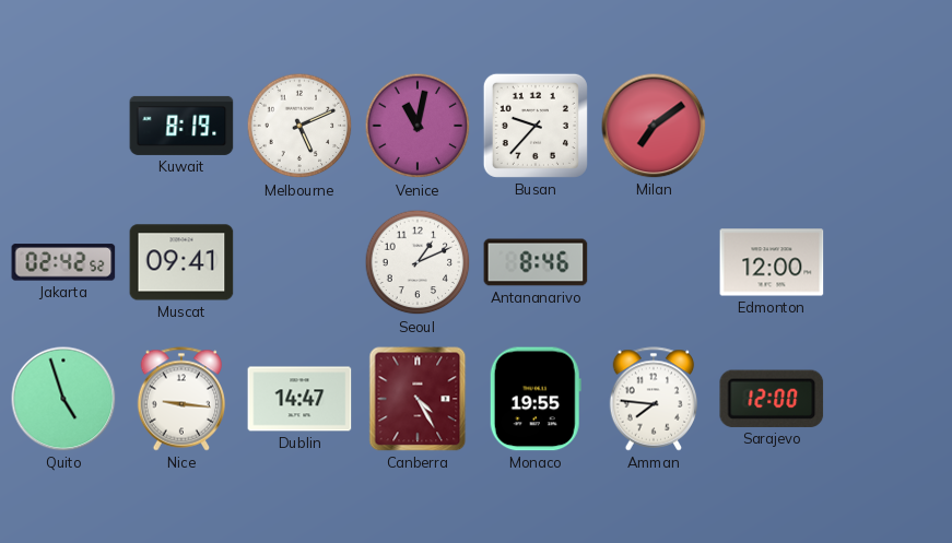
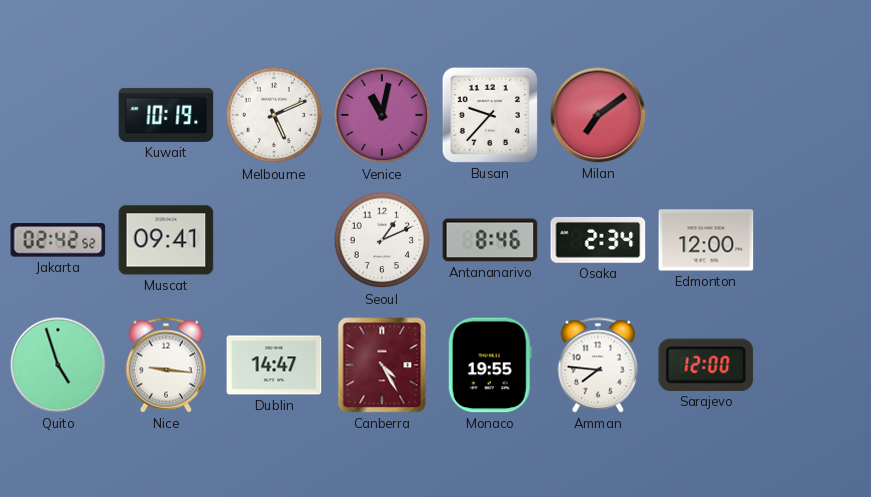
Kuwait: 8:19 -> 10:19 (166, 115)
Osaka: none -> 2:34 (598, 240)
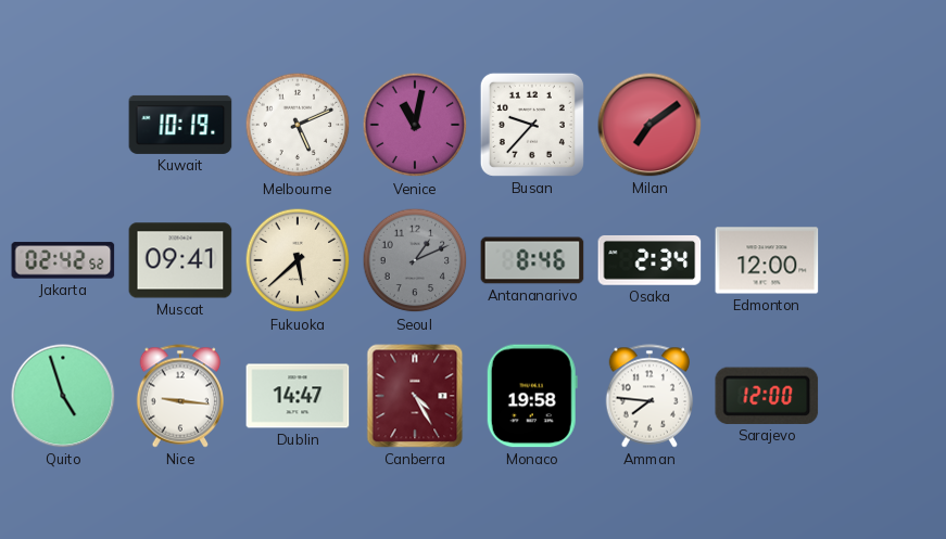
Fukuoka: none -> 5:38 (298, 260)
Seoul dial: white -> grey (415, 260)
Monaco: 19:55 -> 19:58 (532, 396)
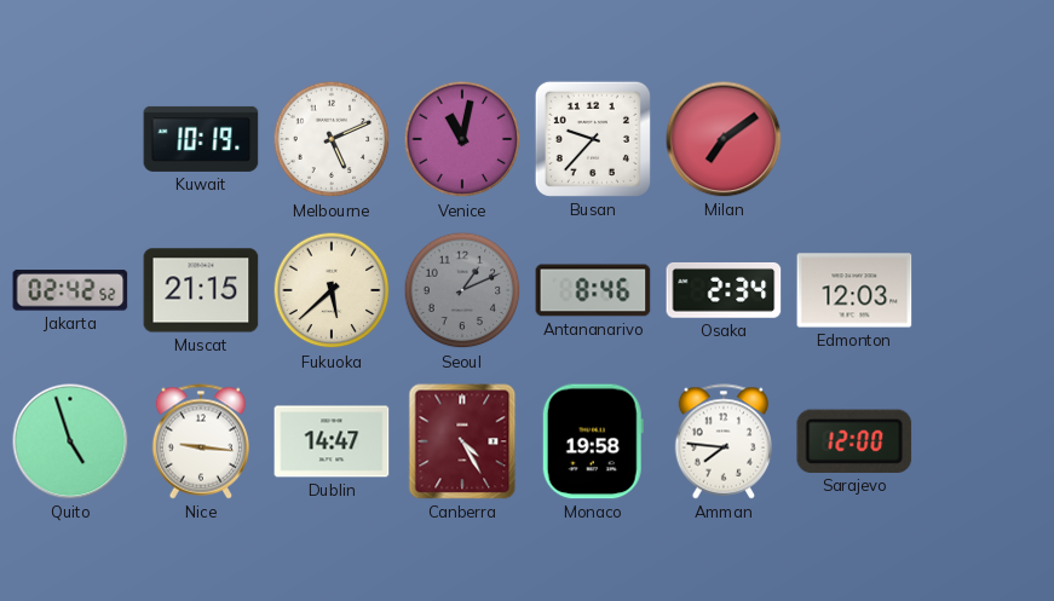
Muscat: 09:41 -> 21:15 (201, 290)
Edmonton: 12:00 -> 12:03 (854, 290)
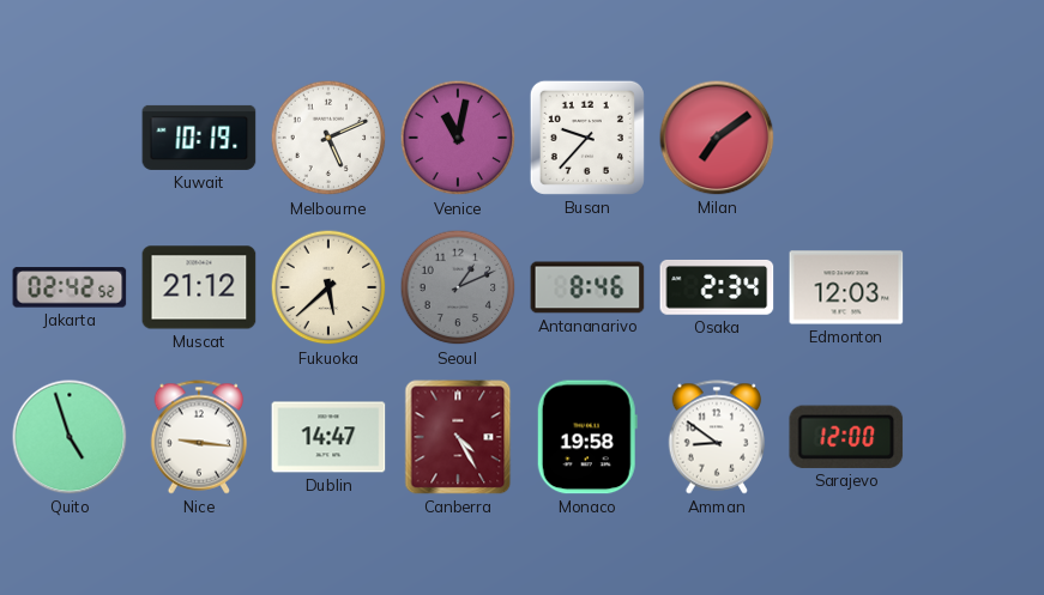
Muscat: 21:15 -> 21:12 (199, 287)
Amman: 7:46 -> 8:51 (717, 437)
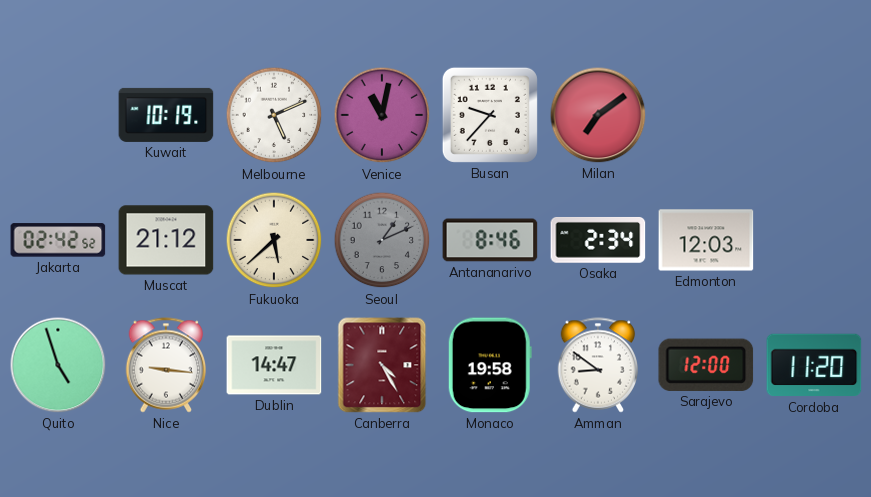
Cordoba: none -> 11:20 (814, 365)
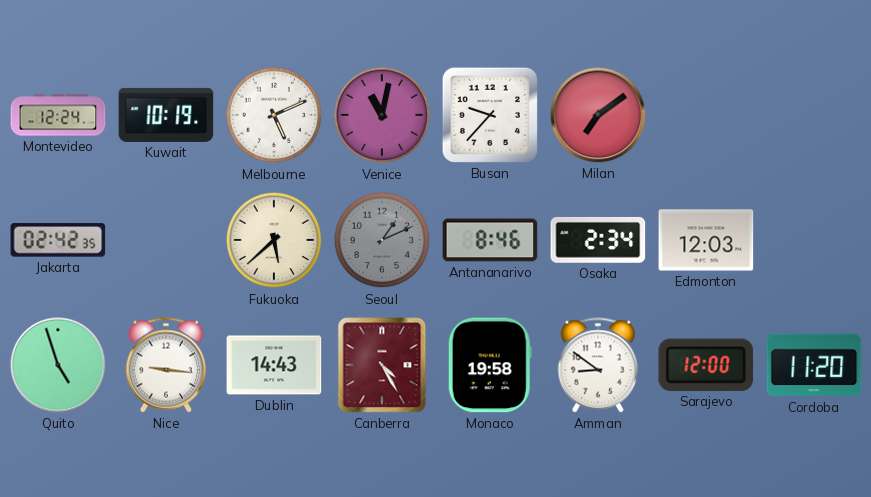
Montevideo: none -> 12:24 (58, 115)
Jakarta: 02:42:52 -> 02:42:35 (58, 240)
Muscat: 21:12 -> none (166, 240)
Dublin: 14:47 -> 14:43 (274, 365)
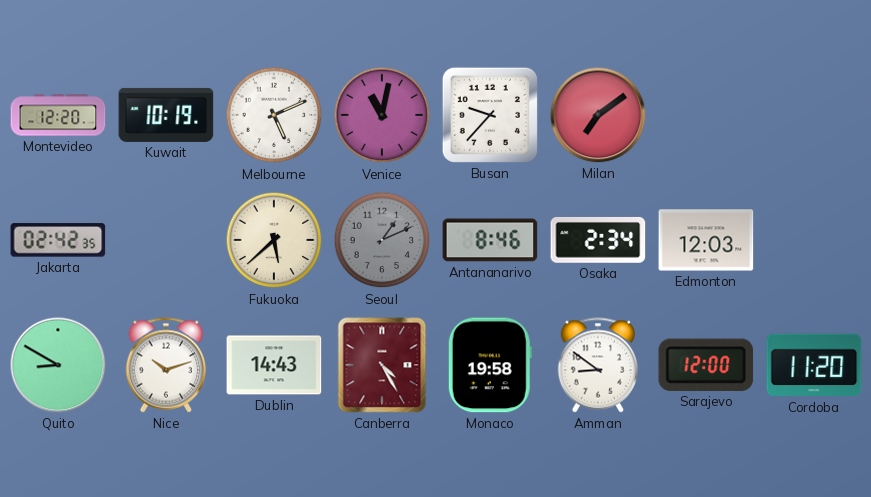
Montevideo: 12:24 -> 12:20 (58, 115)
Quito: 4:57 -> 8:50 (58, 365)
Nice: 9:16 -> 10:12 (166, 365)
